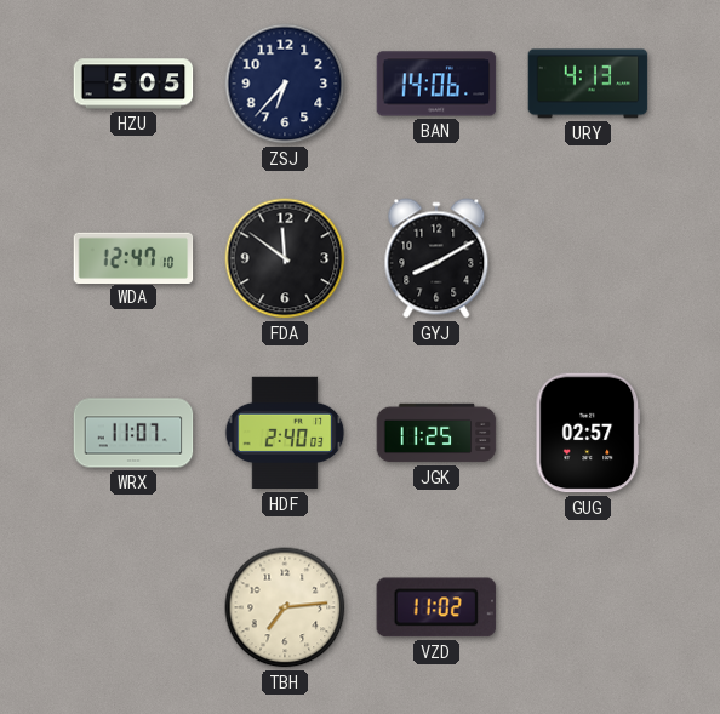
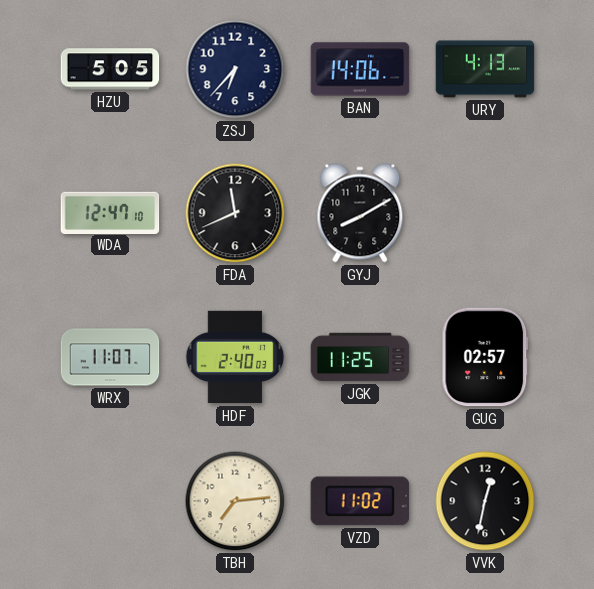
FDA: 11:51 -> 11:41 (235, 213)
VVK: none -> 12:32 (485, 501)
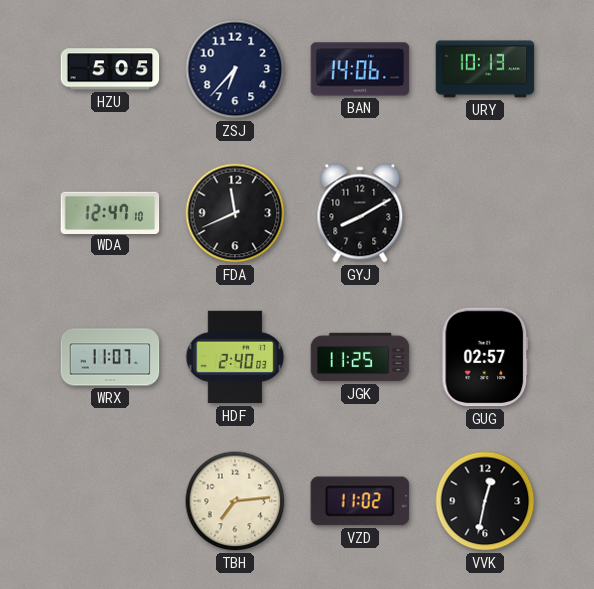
URY: 4:13 -> 10:13 (485, 69)
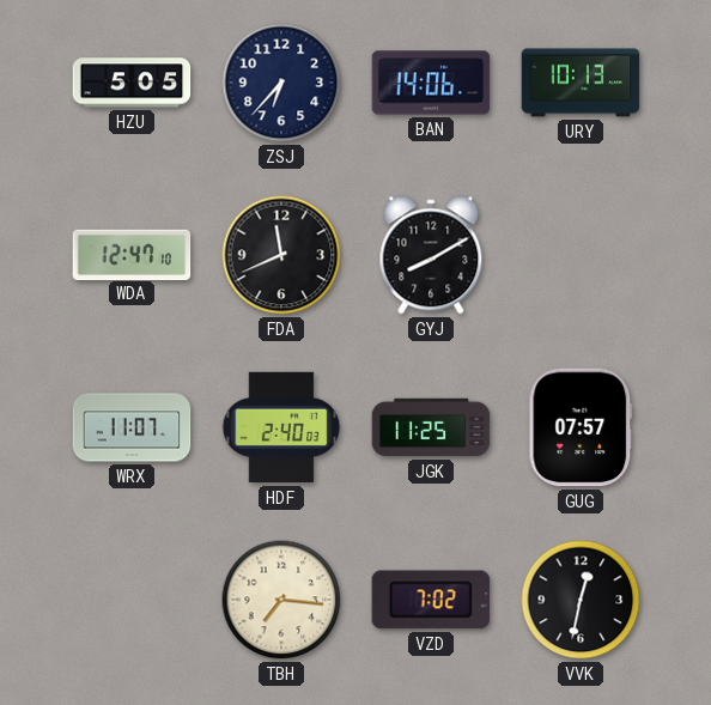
GUG: 02:57 -> 07:57 (581, 427)
TBH: 7:14 -> 7:16 (281, 600)
VZD: 11:02 -> 7:02 (431, 600)
